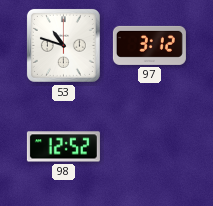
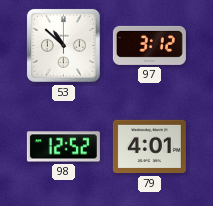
53: 10:48 -> 10:52 (63, 45)
79: none -> 4:01 (149, 147)
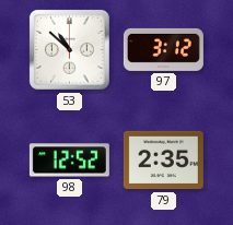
79: 4:01 -> 2:35 (163, 161)
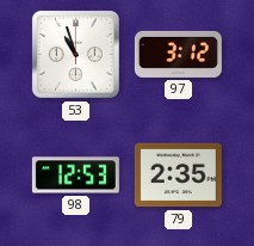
53: 10:52 -> 10:57 (75, 54)
98: 12:52 -> 12:53 (75, 176)
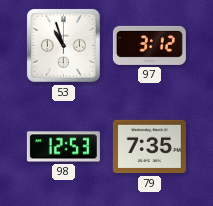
79: 2:35 -> 7:35 (149, 147)
